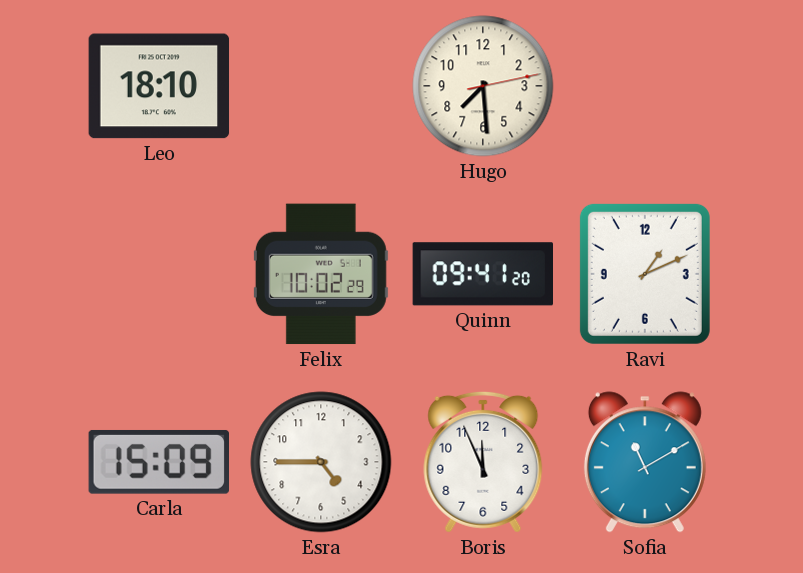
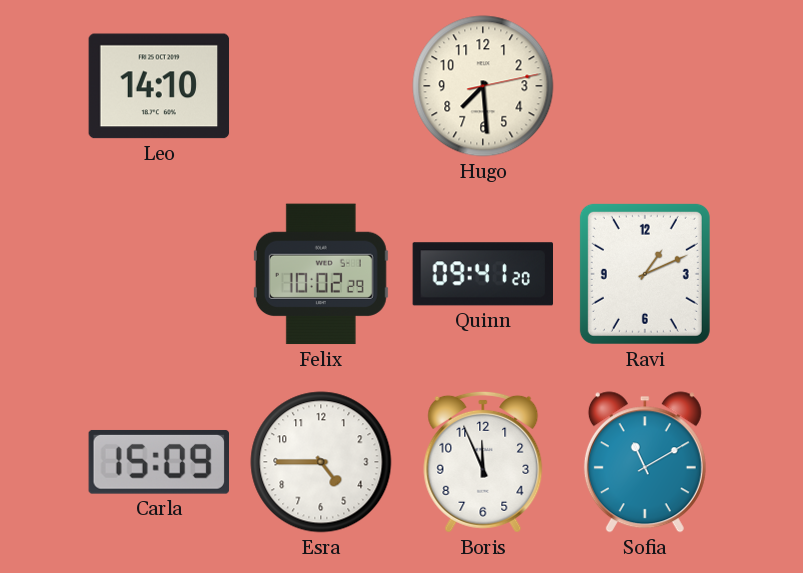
Leo: 18:10 -> 14:10 (159, 86)
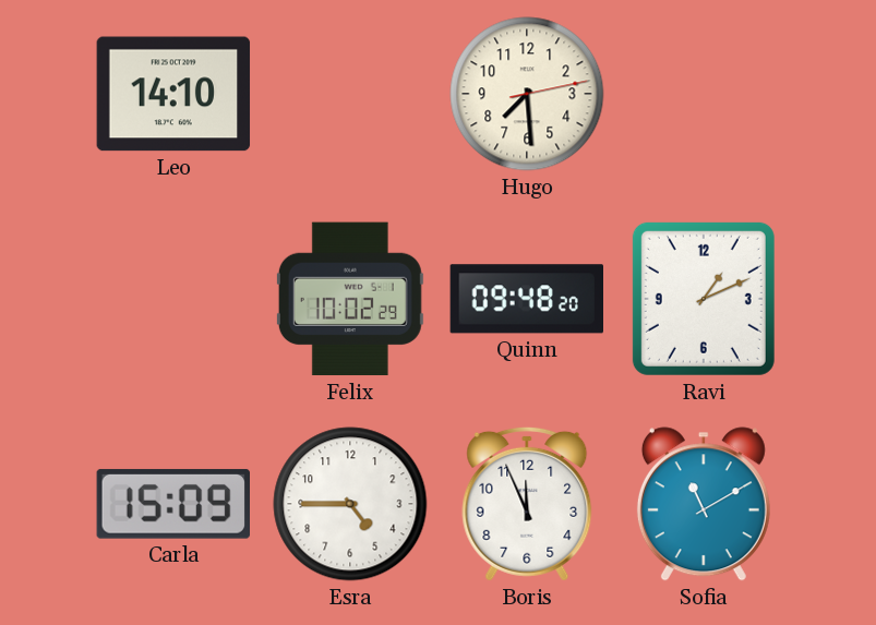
Quinn: 09:41 -> 09:48 (526, 299)
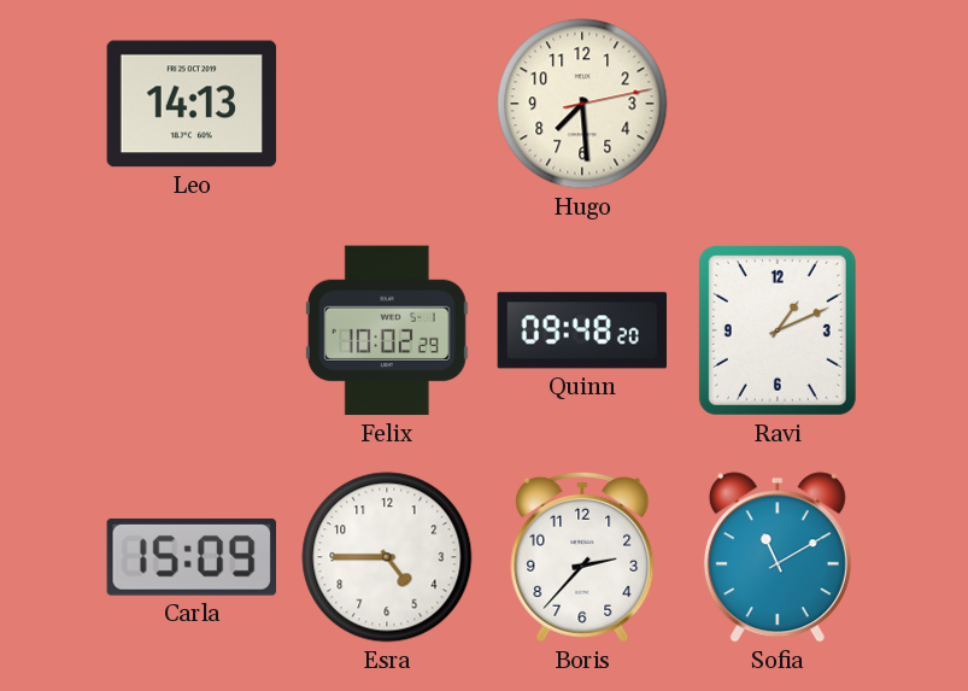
Leo: 14:10 -> 14:13 (192, 104)
Boris: 11:56 -> 2:37 (582, 557)
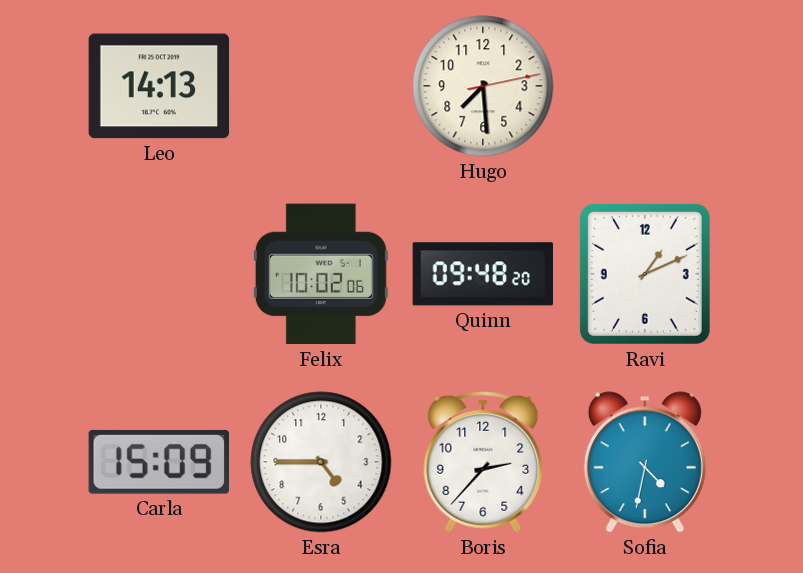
Felix: 10:02:29 -> 10:02:06 (321, 274)
Sofia: 11:10 -> 4:32 (645, 462)
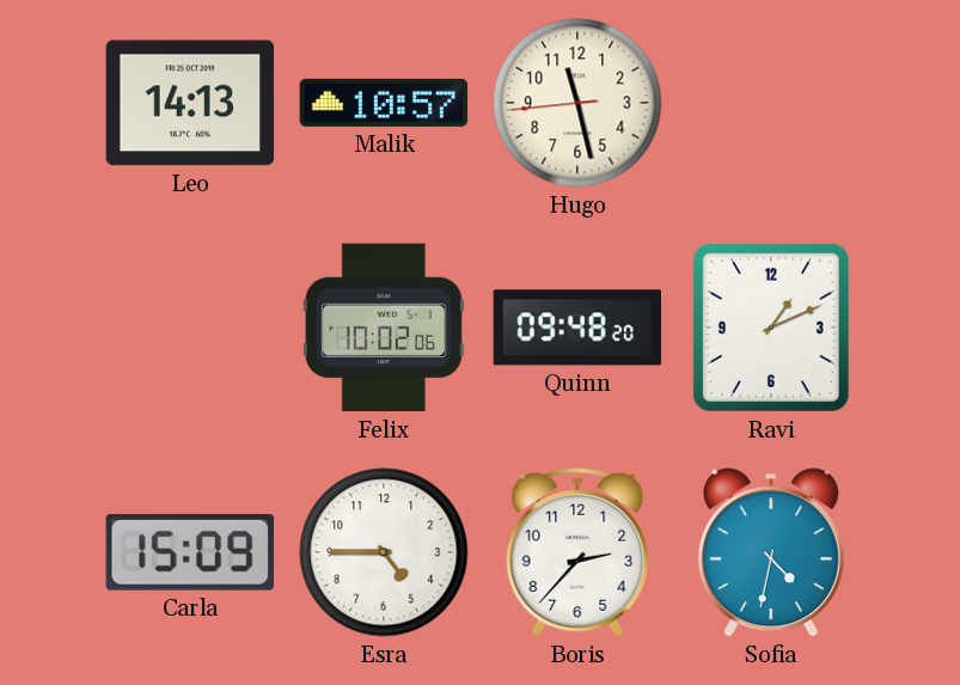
Malik: none -> 10:57 (384, 103)
Hugo: 7:29 -> 11:27 (577, 103)
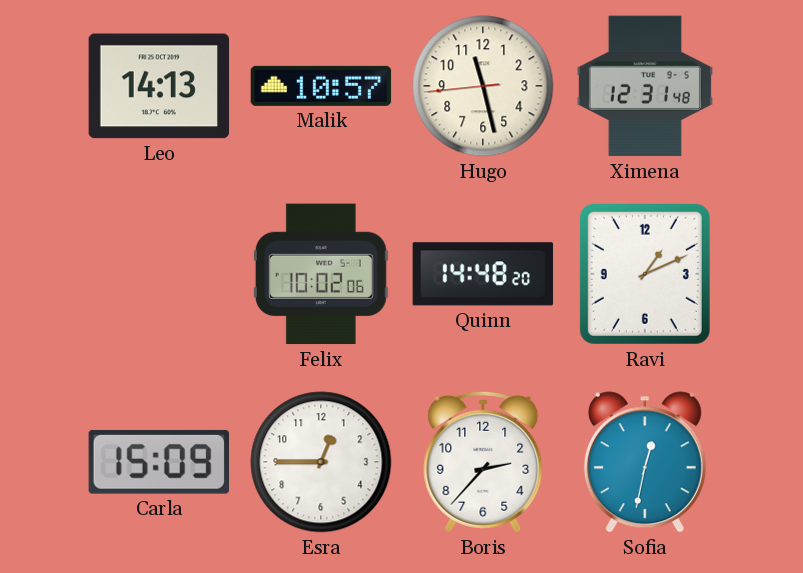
Ximena: none -> 12:31 (644, 86)
Quinn: 09:48 -> 14:48 (482, 274)
Esra: 4:45 -> 12:45 (321, 462)
Sofia: 4:32 -> 12:32 (645, 462)
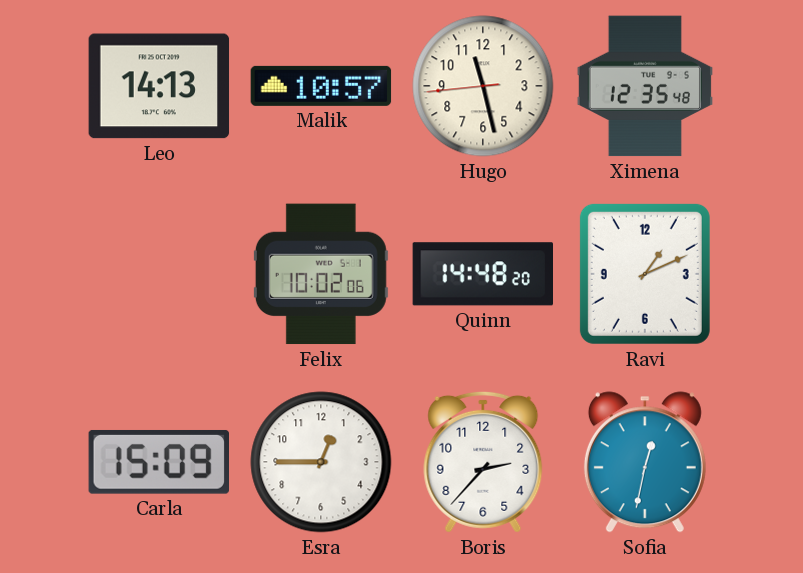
Ximena: 12:31 -> 12:35 (644, 86)
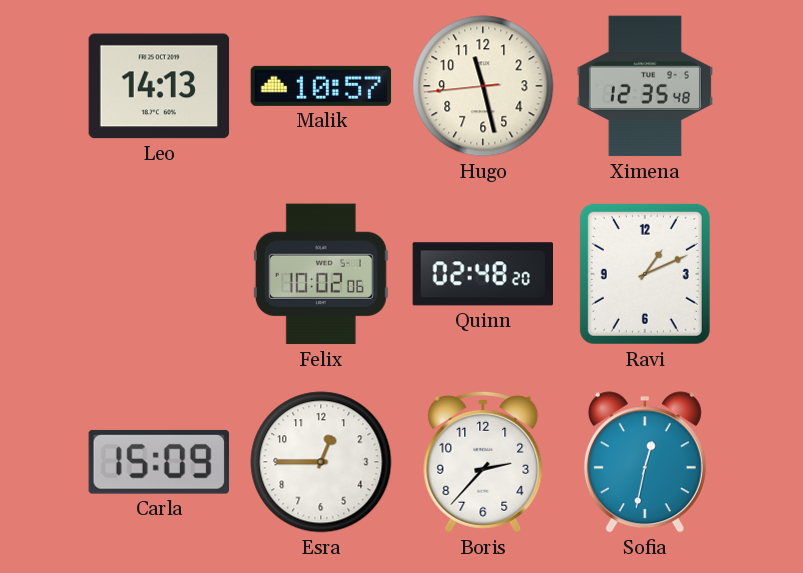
Quinn: 14:48 -> 02:48 (482, 274)
